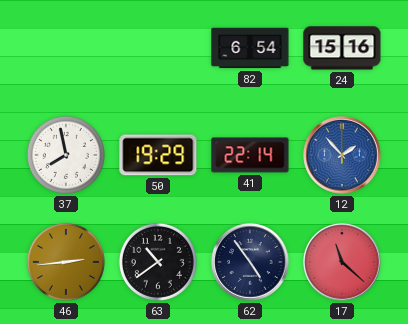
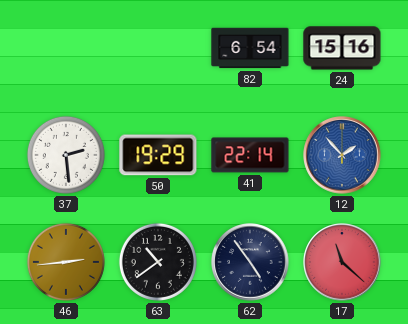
37: 7:58 -> 2:29 (66, 155)
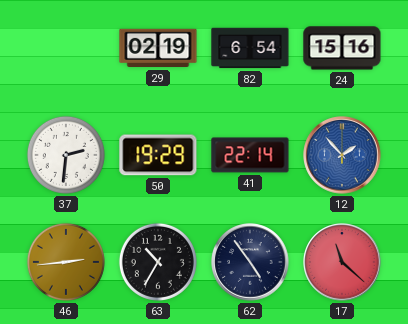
29: none -> 02:19 (158, 48)
37: 2:29 -> 2:31 (66, 155)
63: 10:39 -> 10:35 (158, 262)
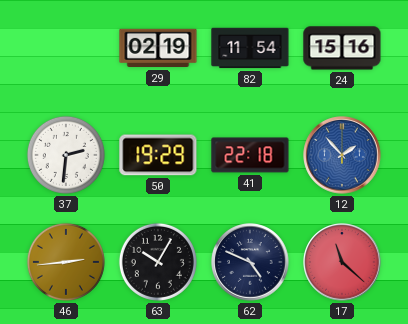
82: 6:54 -> 11:54 (250, 48)
41: 22:14 -> 22:18 (250, 155)
63: 10:35 -> 10:05 (158, 262)
62: 4:54 -> 4:49 (250, 262)
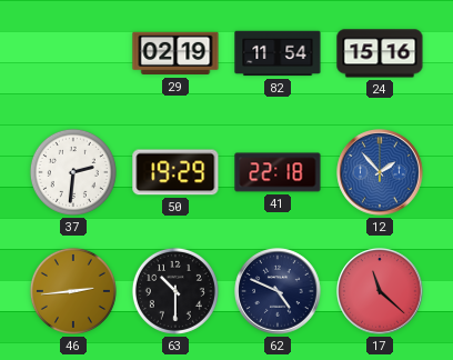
63: 10:05 -> 10:30 (175, 291)
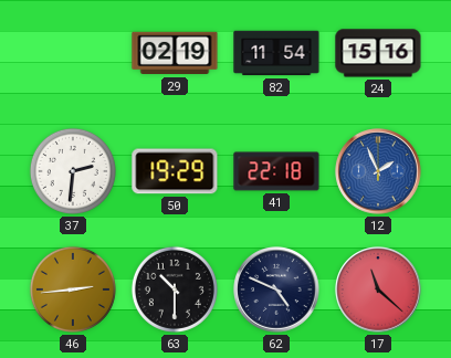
12: 1:53 -> 1:56 (378, 171)
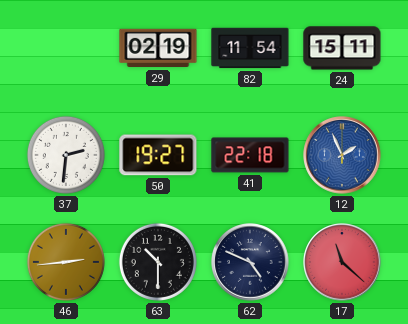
24: 15:16 -> 15:11 (342, 48)
50: 19:29 -> 19:27 (158, 155)
